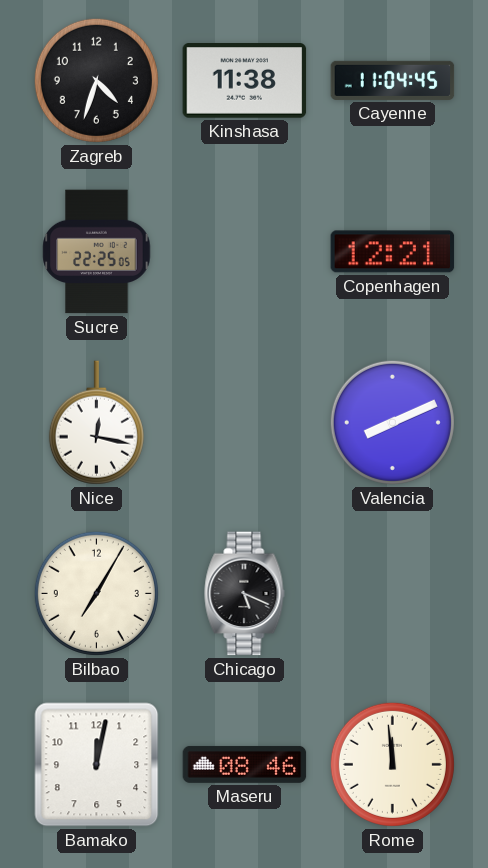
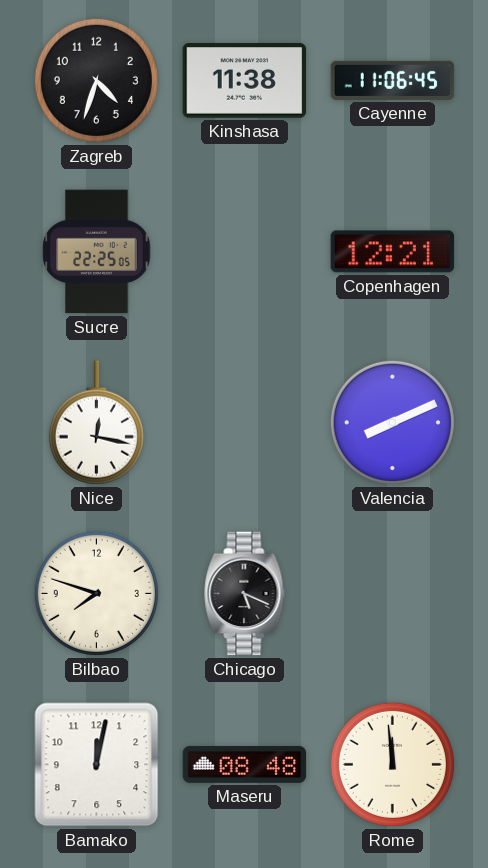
Cayenne: 11:04 -> 11:06 (393, 80)
Bilbao: 7:05 -> 7:48 (96, 593)
Maseru: 08:46 -> 08:48 (245, 764)
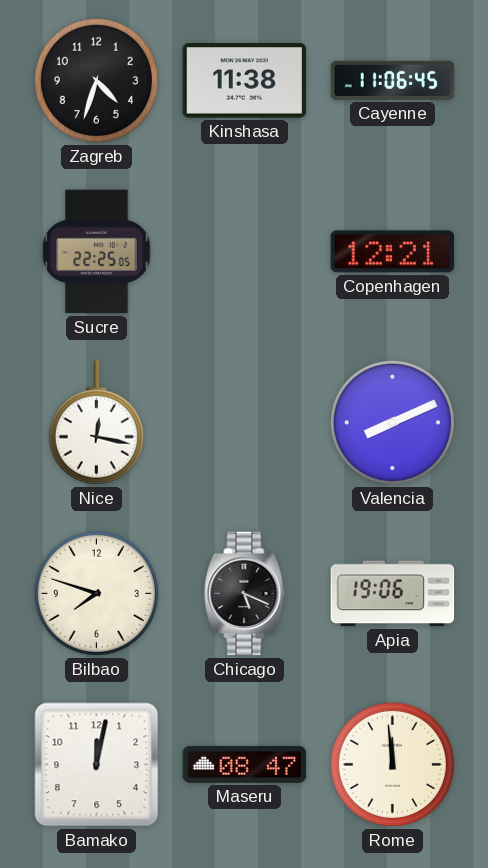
Apia: none -> 19:06 (393, 594)
Maseru: 08:48 -> 08:47 (245, 764)
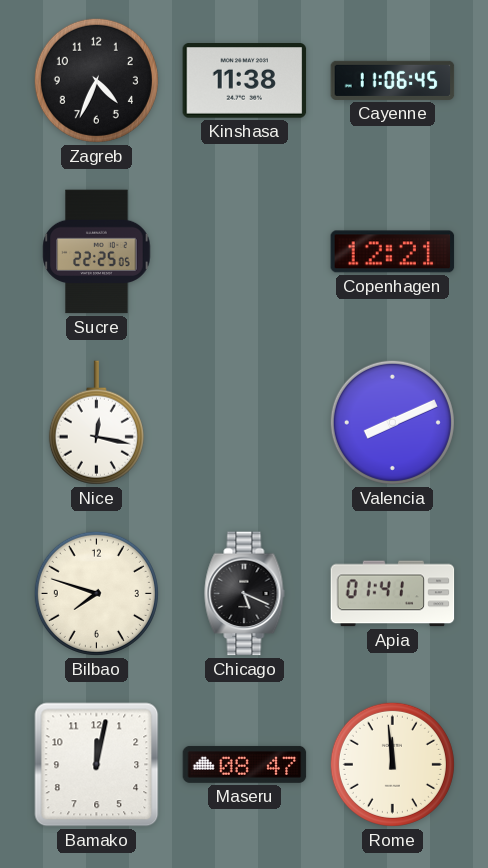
Zagreb: 4:33 -> 4:34 (96, 80)
Apia: 19:06 -> 01:41 (393, 594)
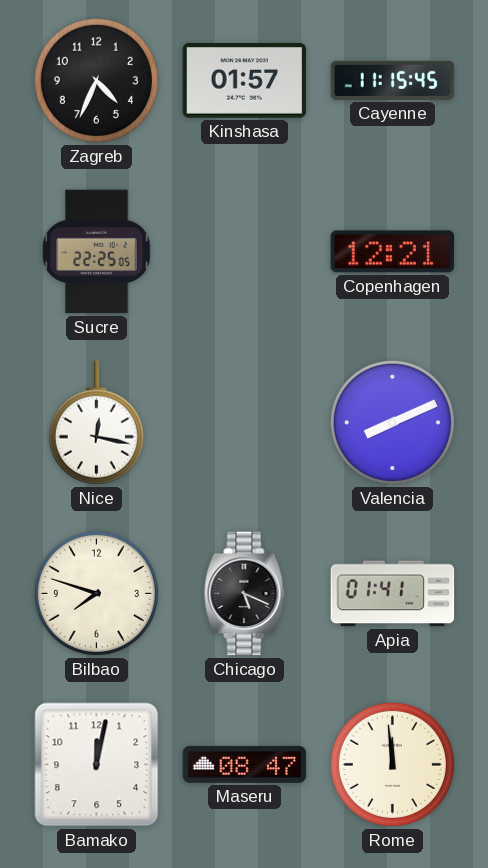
Kinshasa: 11:38 -> 01:57 (245, 81)
Cayenne: 11:06 -> 11:15 (393, 80)
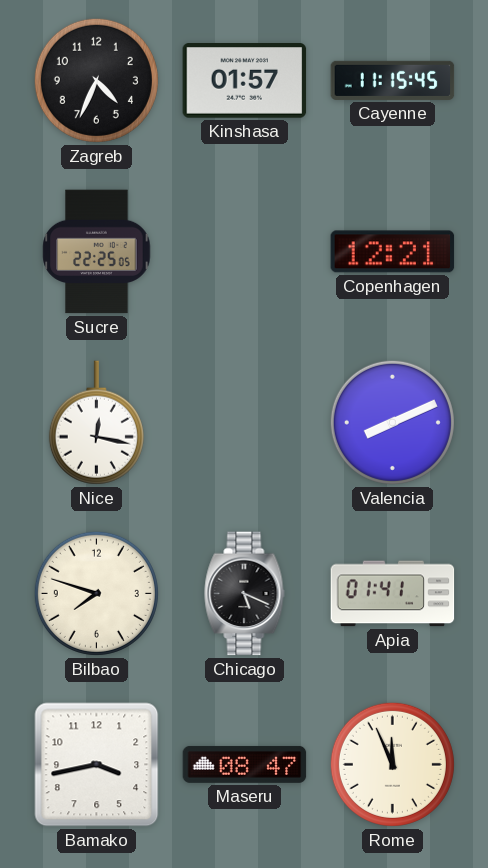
Bamako: 12:02 -> 3:43 (97, 765)
Rome: 11:59 -> 11:56 (392, 764)
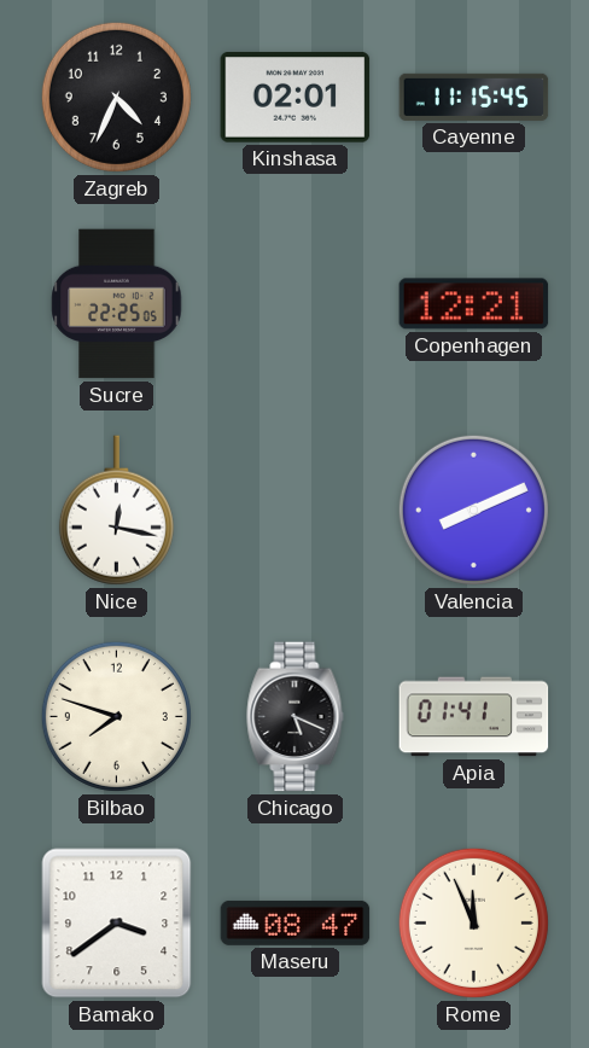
Kinshasa: 01:57 -> 02:01 (296, 98)
Bamako: 3:43 -> 3:39 (117, 924)
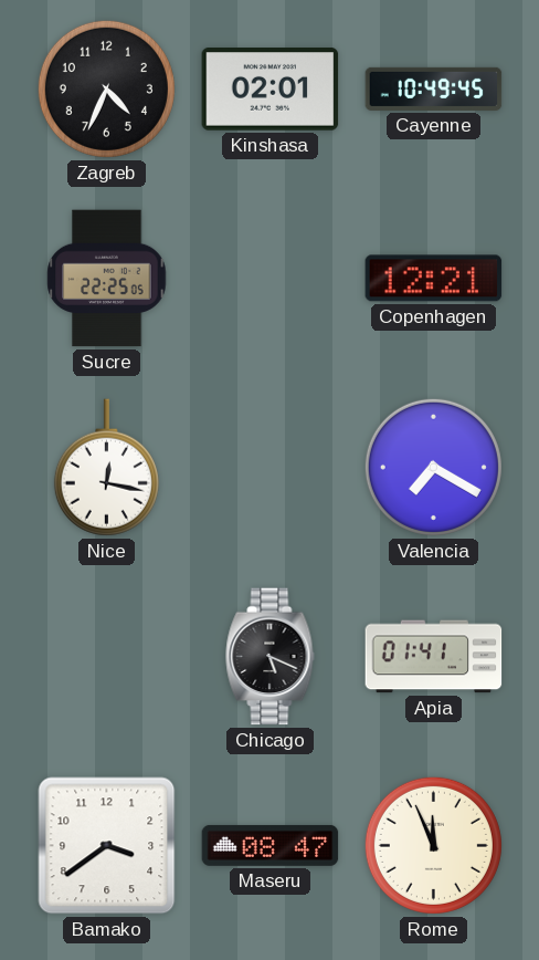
Cayenne: 11:15 -> 10:49 (434, 88)
Valencia: 8:11 -> 7:20 (433, 467)
Bilbao: 7:48 -> none (116, 716)
